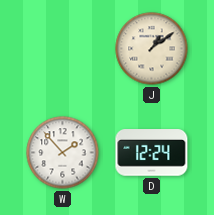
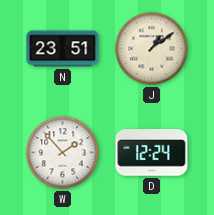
N: none -> 23:51 (63, 49)
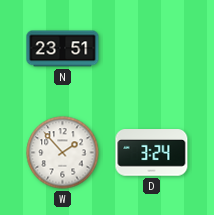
J: 1:09 -> none (152, 49)
D: 12:24 -> 3:24 (152, 153)
